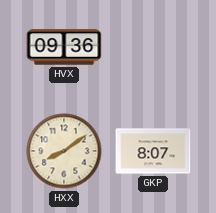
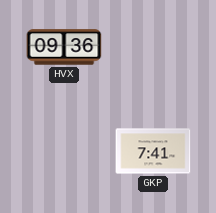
HXX: 8:09 -> none (64, 151)
GKP: 8:07 -> 7:41 (153, 151)
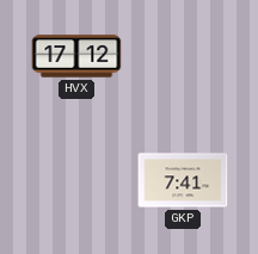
HVX: 09:36 -> 17:12 (76, 56)
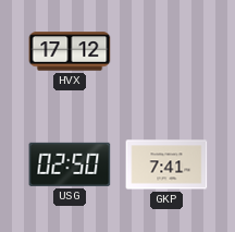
USG: none -> 02:50 (70, 164)
